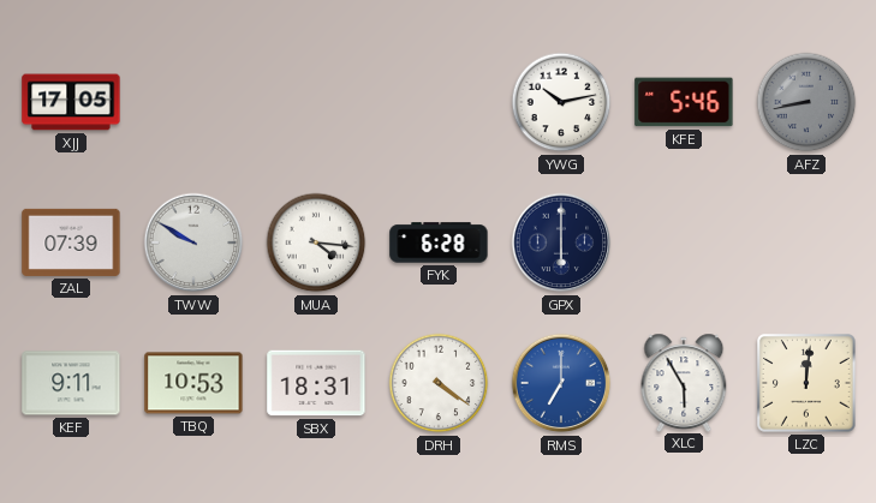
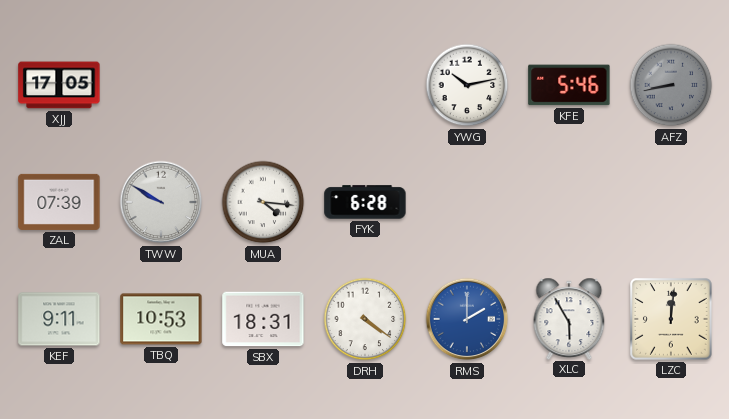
GPX: 6:00 -> none (561, 242)
RMS: 7:00 -> 2:00 (467, 319)
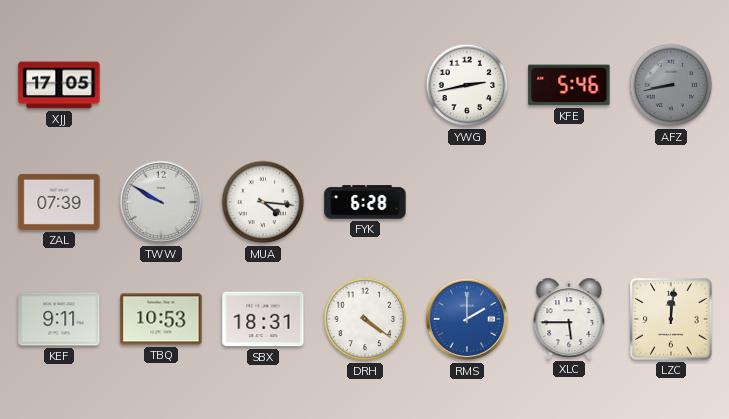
YWG: 10:13 -> 2:43 (467, 85)
XLC: 5:55 -> 5:45 (569, 318)
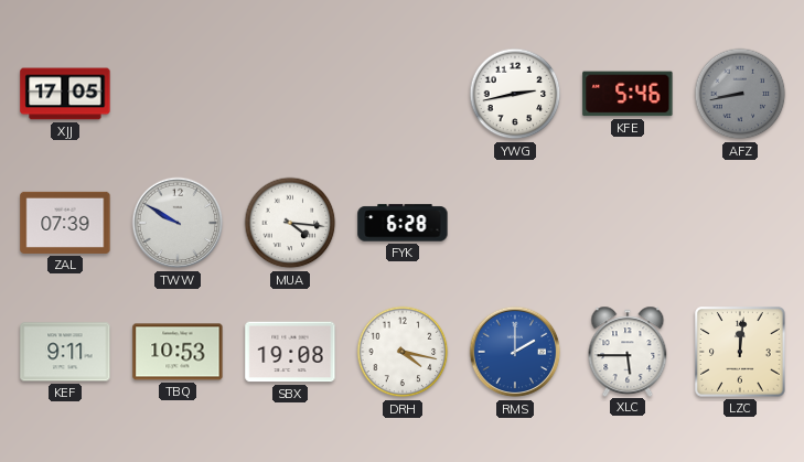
SBX: 18:31 -> 19:08 (290, 352)
DRH: 4:21 -> 4:17 (403, 352)
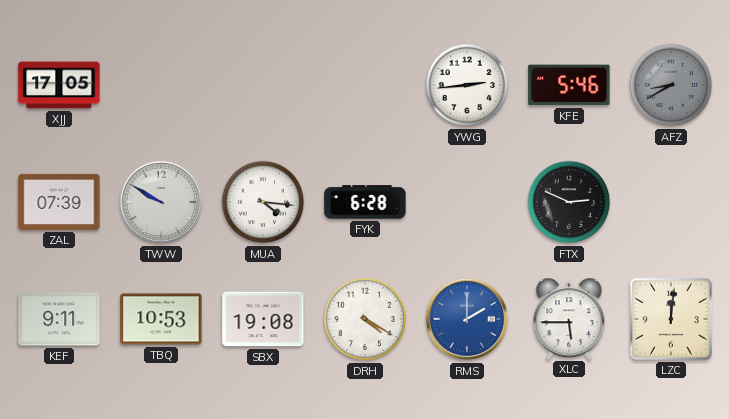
YWG: 2:43 -> 2:44 (467, 85)
AFZ: 8:43 -> 8:40 (671, 85)
FTX: none -> 2:49 (569, 202)
DRH: 4:17 -> 4:20 (365, 319)
